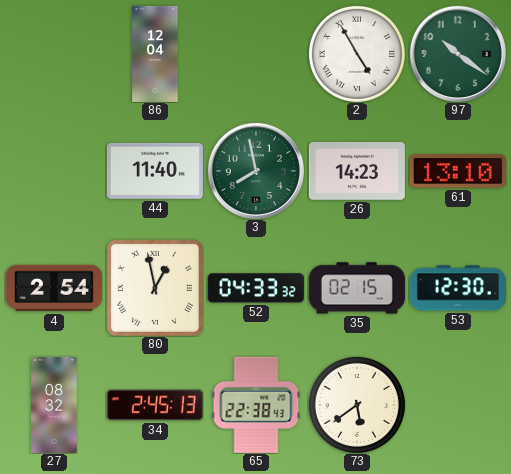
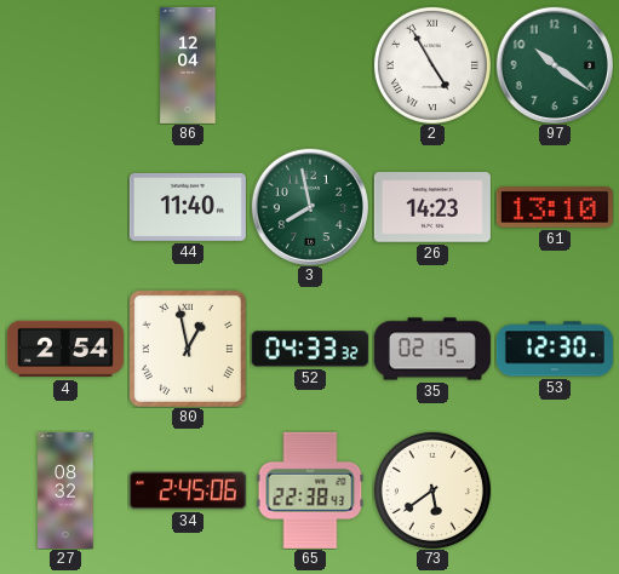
34: 2:45:13 -> 2:45:06 (188, 490)
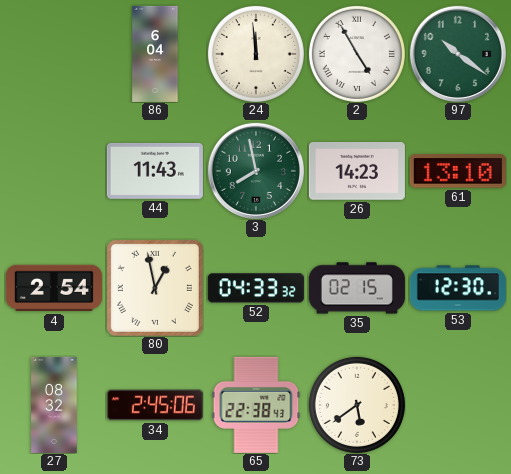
86: 12:04 -> 6:04 (155, 54)
24: none -> 11:59 (256, 54)
44: 11:40 -> 11:43 (155, 171)
